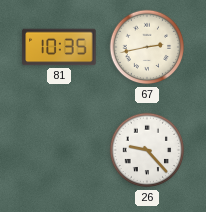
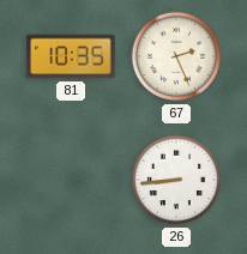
67: 2:43 -> 2:26 (176, 56)
26: 9:23 -> 8:44 (176, 180)
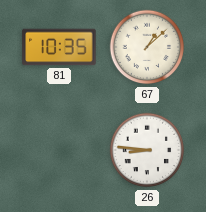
67: 2:26 -> 1:08 (147, 47)
26: 8:44 -> 8:46 (147, 150)
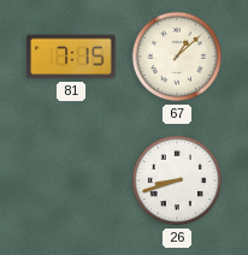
81: 10:35 -> 7:15 (71, 57)
26: 8:46 -> 8:42 (177, 180)
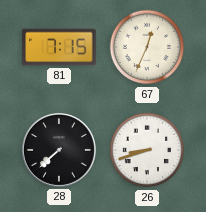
67: 1:08 -> 12:34 (147, 47)
28: none -> 7:38 (59, 150)
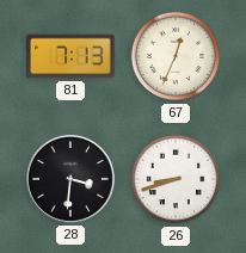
81: 7:15 -> 7:13 (70, 56)
28: 7:38 -> 3:31 (70, 179)
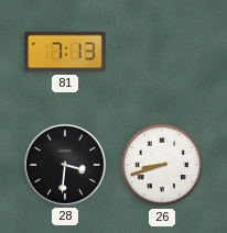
67: 12:34 -> none (176, 56)
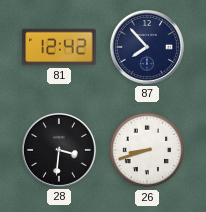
81: 7:13 -> 12:42 (59, 47)
87: none -> 7:53 (147, 47)
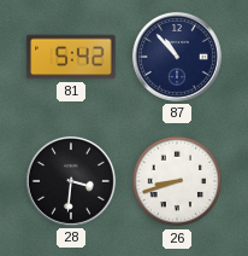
81: 12:42 -> 5:42 (71, 57)
87: 7:53 -> 10:53 (177, 57)
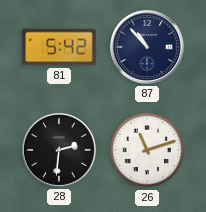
28: 3:31 -> 2:31 (59, 150)
26: 8:42 -> 11:12 (147, 150)
